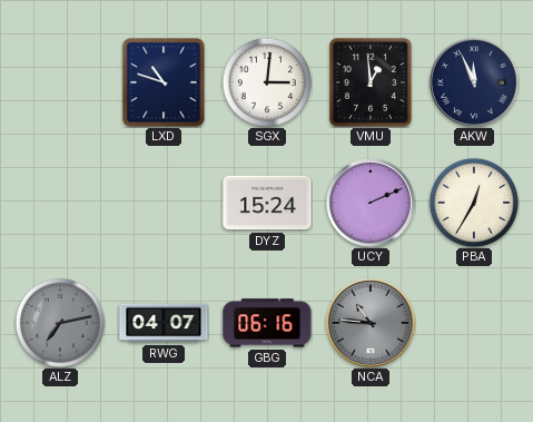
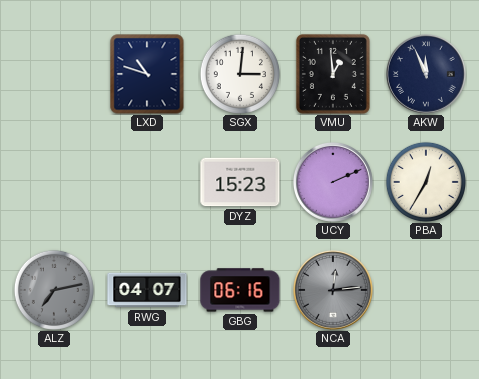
DYZ: 15:24 -> 15:23 (240, 182)
NCA: 10:46 -> 12:14 (333, 290)
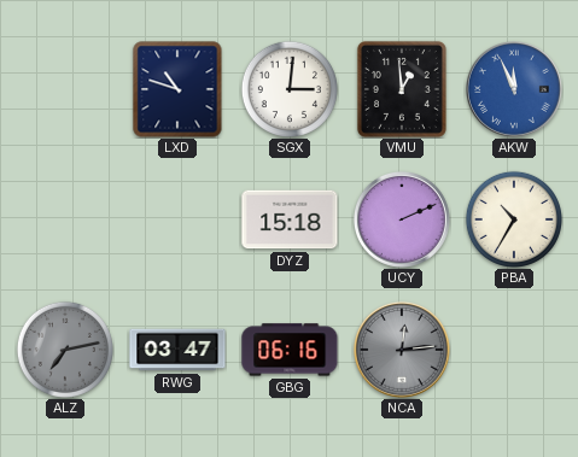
AKW dial: navy -> blue (514, 89)
DYZ: 15:23 -> 15:18 (290, 219)
PBA: 12:35 -> 10:35 (514, 219)
RWG: 04:07 -> 03:47 (177, 350)
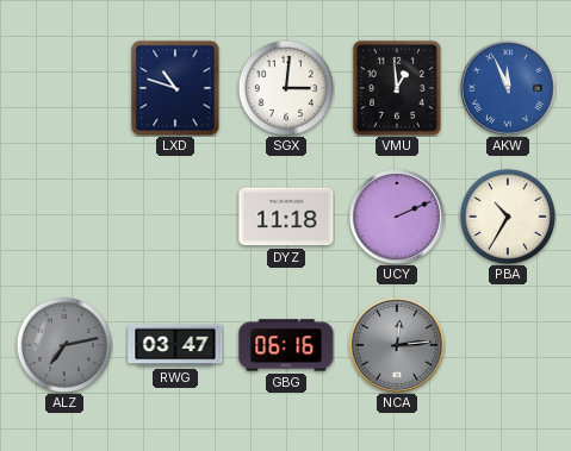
DYZ: 15:18 -> 11:18 (286, 217)
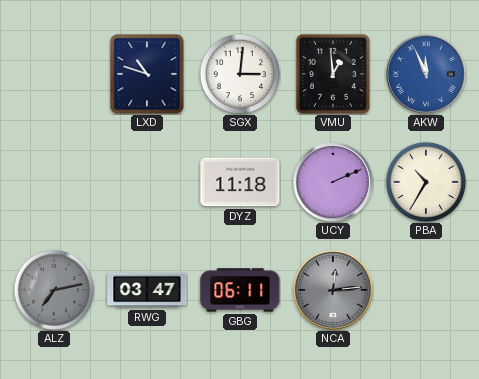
GBG: 06:16 -> 06:11 (240, 290)
